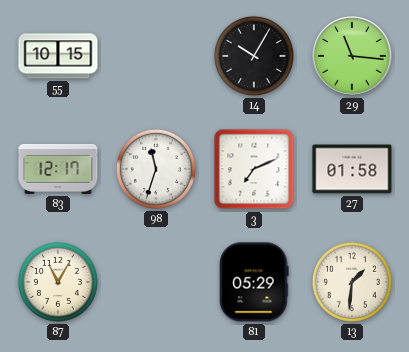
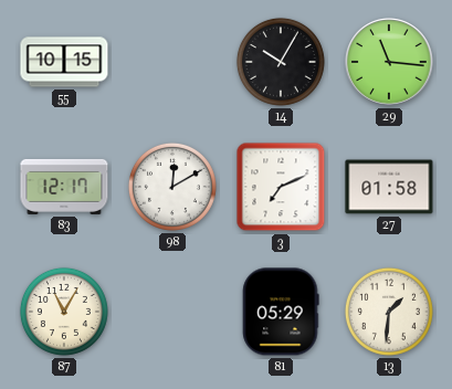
98: 11:33 -> 12:10 (172, 187)
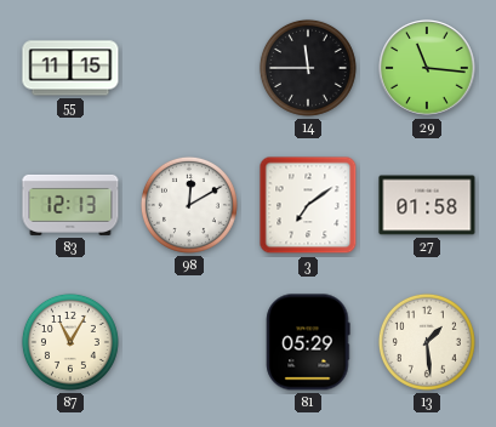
55: 10:15 -> 11:15 (70, 68)
14: 10:05 -> 11:45 (308, 68)
83: 12:17 -> 12:13 (70, 205)
3: 7:11 -> 7:09 (308, 205)
13: 1:31 -> 1:29 (427, 342)
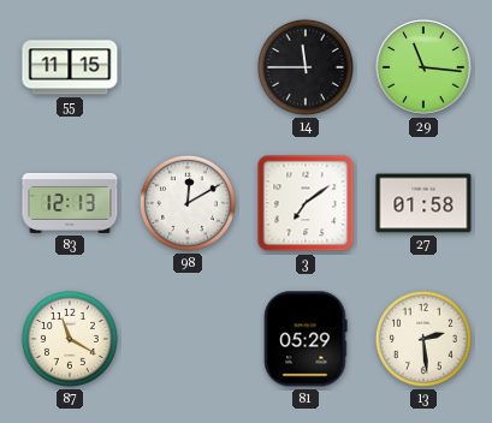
87: 11:05 -> 11:20 (70, 339)
13: 1:29 -> 2:29 (423, 339)
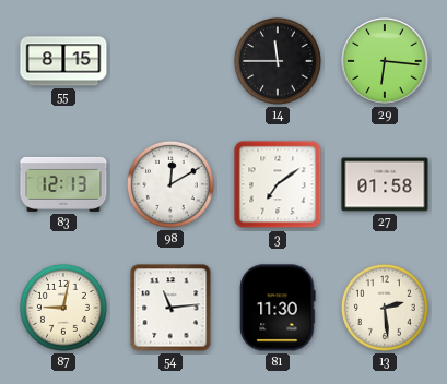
55: 11:15 -> 8:15 (63, 61)
29: 11:16 -> 6:16 (385, 61)
87: 11:20 -> 9:02 (63, 308)
54: none -> 11:14 (170, 308)
81: 05:29 -> 11:30 (278, 308)
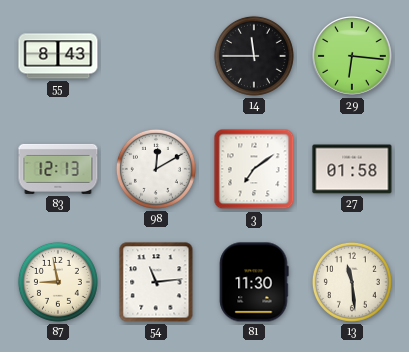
55: 8:15 -> 8:43 (58, 56)
87: 9:02 -> 8:58 (58, 282)
13: 2:29 -> 11:29 (352, 282)
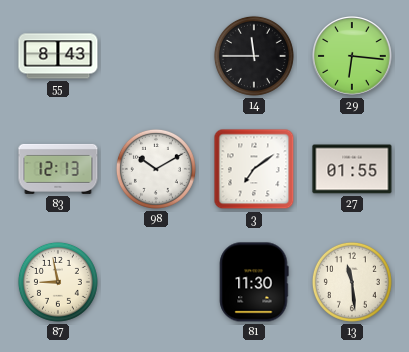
98: 12:10 -> 10:10 (156, 169)
27: 01:58 -> 01:55 (352, 169)
54: 11:14 -> none (156, 282)
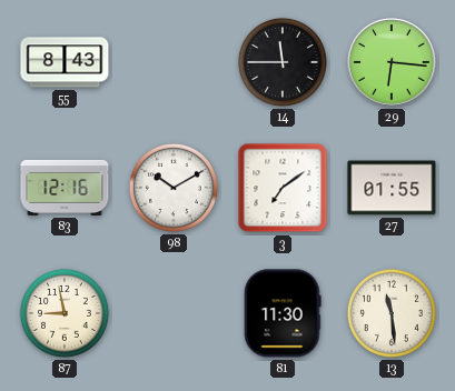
83: 12:13 -> 12:16 (65, 188)
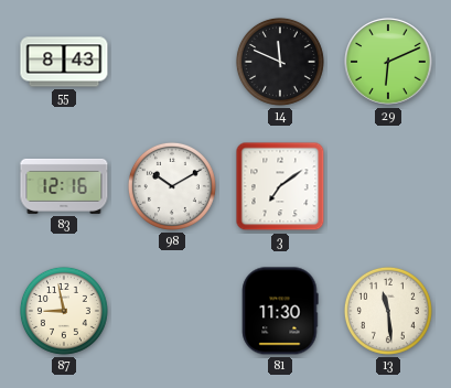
14: 11:45 -> 11:49 (280, 62)
29: 6:16 -> 6:11 (388, 62)
27: 01:55 -> none (392, 188)
